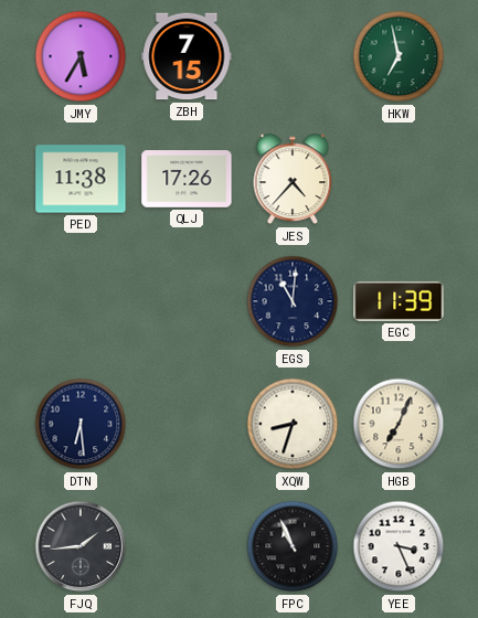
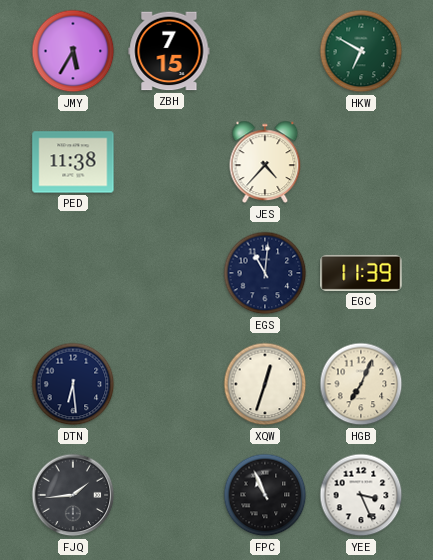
HKW: 6:58 -> 6:50 (361, 51)
QLJ: 17:26 -> none (187, 179)
XQW: 8:33 -> 12:33 (265, 384)
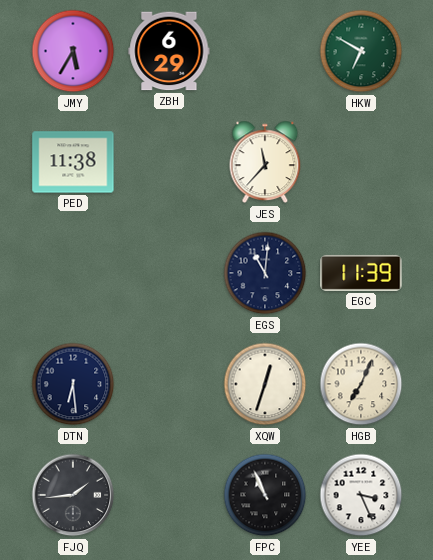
ZBH: 7:15 -> 6:29 (169, 51)
JES: 4:37 -> 11:37 (265, 162)
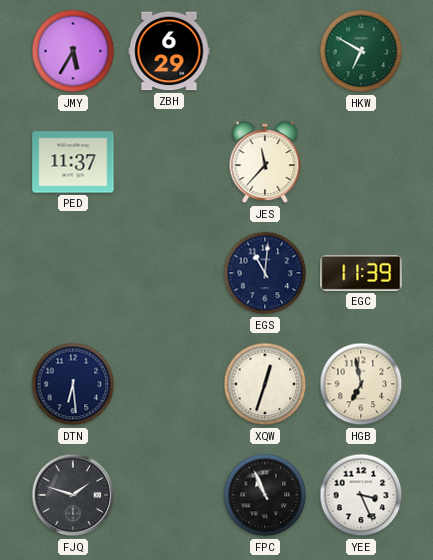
PED: 11:38 -> 11:37 (73, 162)
HGB: 7:04 -> 6:58 (361, 384)
FJQ: 1:44 -> 1:48 (73, 495)
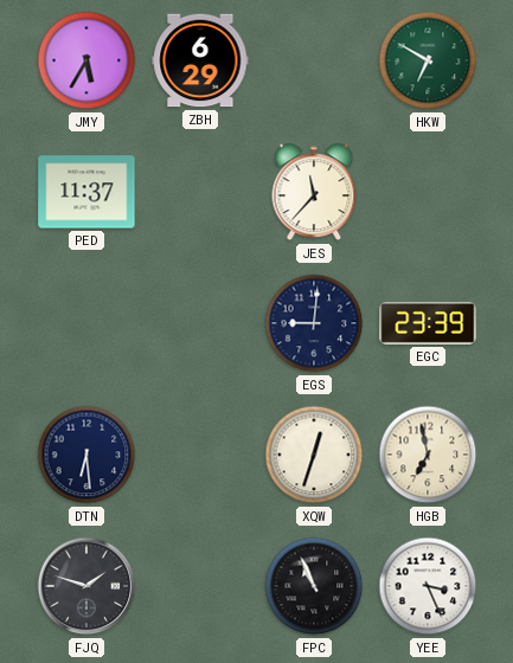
EGS: 11:01 -> 9:01 (314, 323)
EGC: 11:39 -> 23:39 (428, 323)
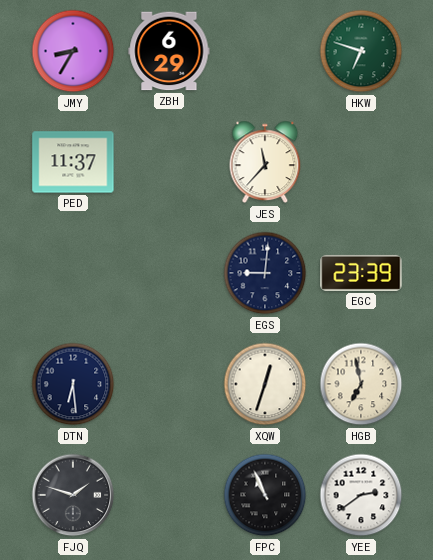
JMY: 5:35 -> 8:35 (73, 51)
HKW: 6:50 -> 6:48 (361, 51)
YEE: 3:26 -> 2:39 (361, 495)
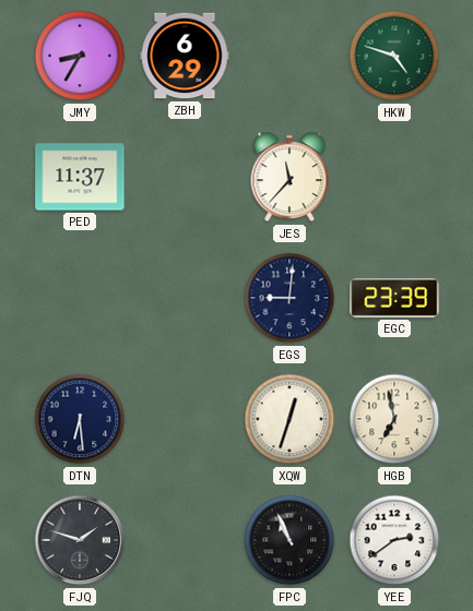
HKW: 6:48 -> 4:48 (394, 56)
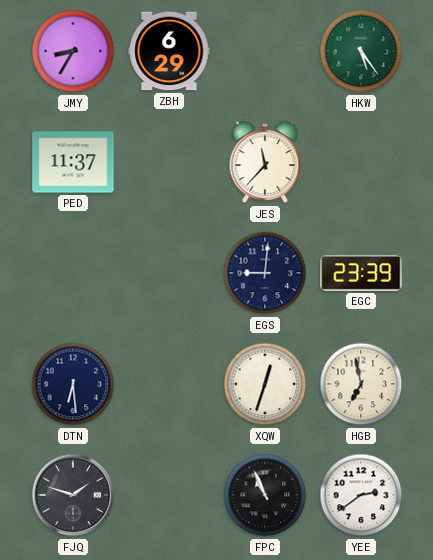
HKW: 4:48 -> 5:24 (361, 51)
